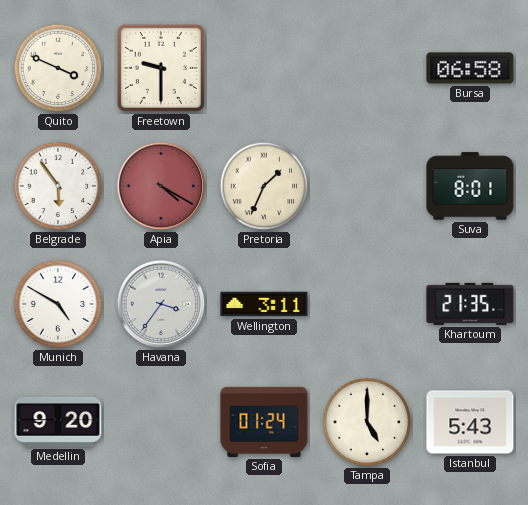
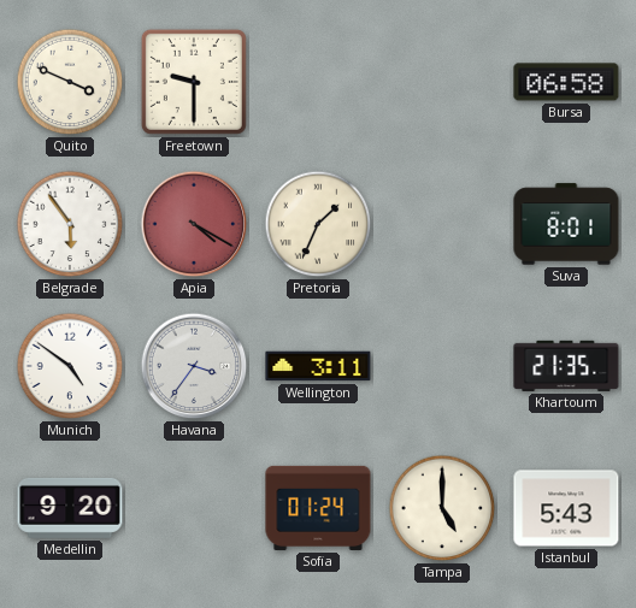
Munich: 4:50 -> 4:51 (70, 366)
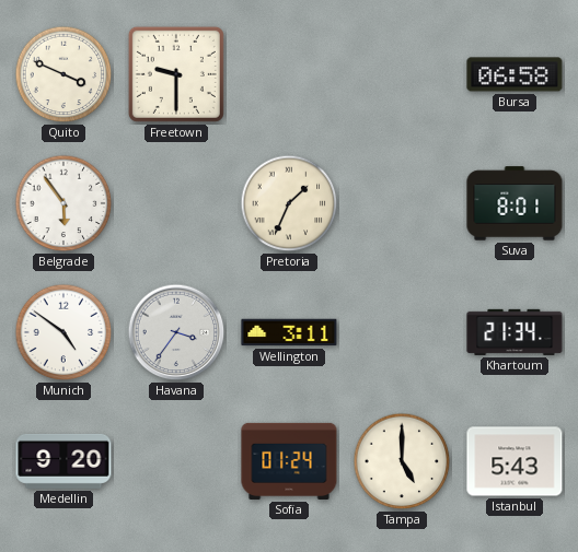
Apia: 4:20 -> none (194, 224)
Khartoum: 21:35 -> 21:34 (515, 332)
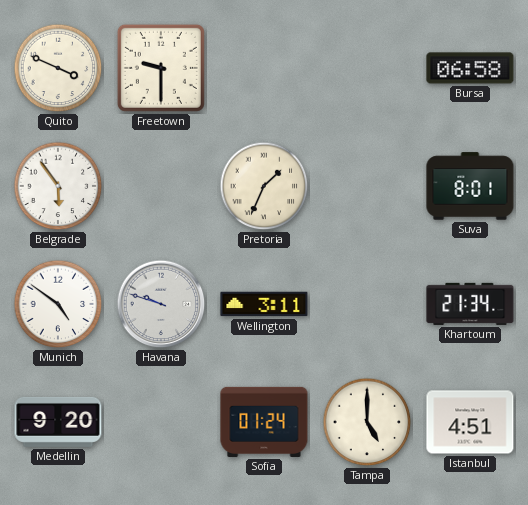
Havana: 3:36 -> 9:48 (161, 304)
Istanbul: 5:43 -> 4:51 (470, 422)
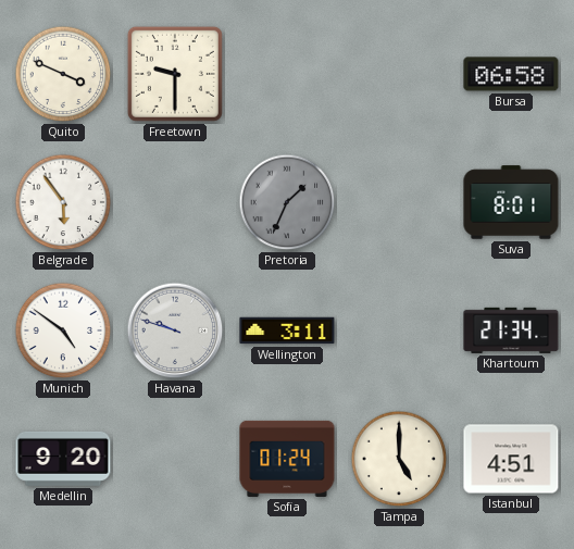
Pretoria dial: cream -> grey (287, 202)
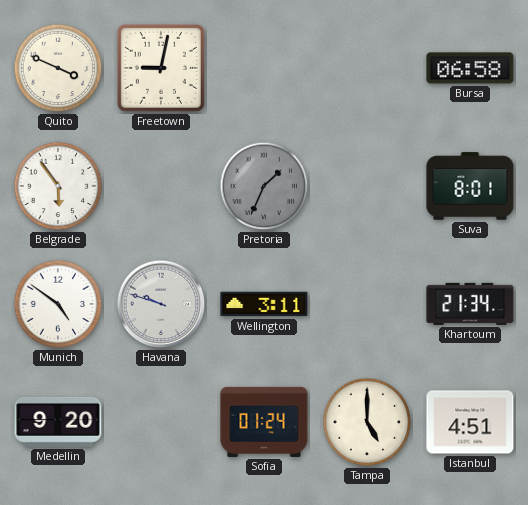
Freetown: 9:30 -> 9:02 (161, 68)
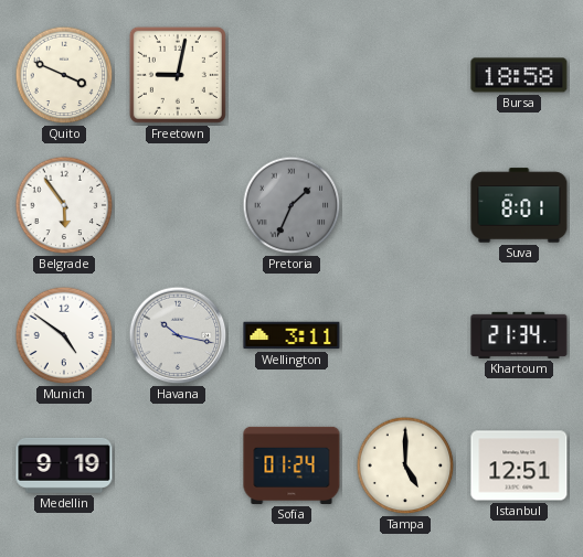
Bursa: 06:58 -> 18:58 (519, 75)
Havana: 9:48 -> 10:17 (178, 335)
Medellin: 9:20 -> 9:19 (64, 465)
Istanbul: 4:51 -> 12:51 (519, 465)
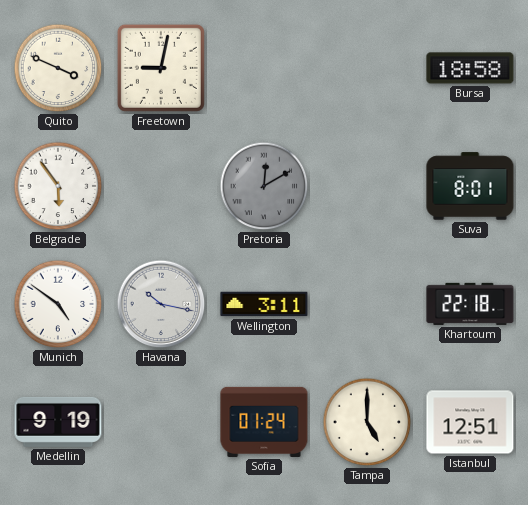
Pretoria: 1:34 -> 12:10 (264, 186)
Khartoum: 21:34 -> 22:18 (470, 304)
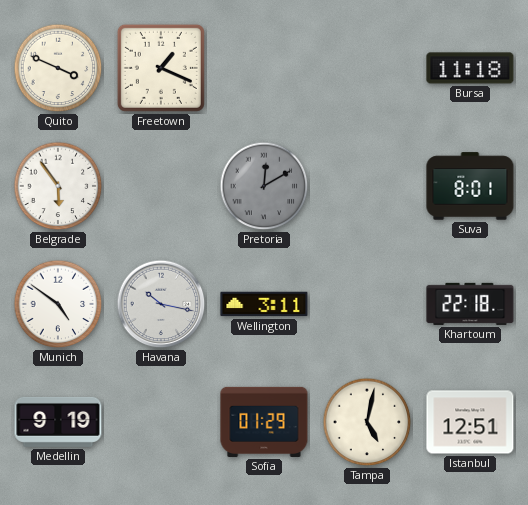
Freetown: 9:02 -> 1:19 (161, 68)
Bursa: 18:58 -> 11:18 (470, 68)
Sofia: 01:24 -> 01:29 (264, 422)
Tampa: 5:00 -> 5:02 (367, 422)
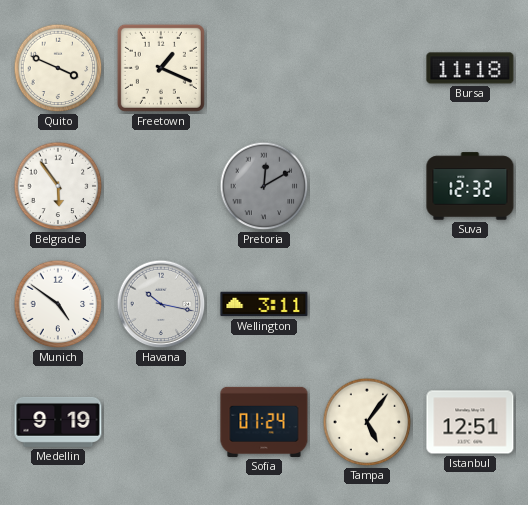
Suva: 8:01 -> 12:32 (470, 186)
Khartoum: 22:18 -> none (470, 304)
Sofia: 01:29 -> 01:24 (264, 422)
Tampa: 5:02 -> 5:06 (367, 422)
